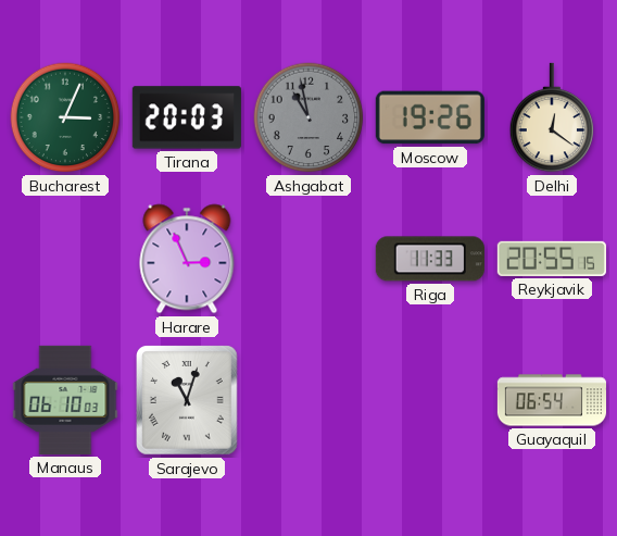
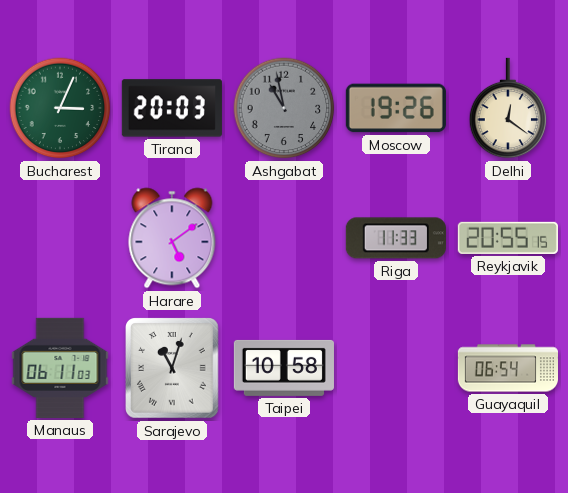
Harare: 2:56 -> 5:09 (172, 238)
Manaus: 06:10 -> 06:11 (60, 368)
Taipei: none -> 10:58 (284, 368)
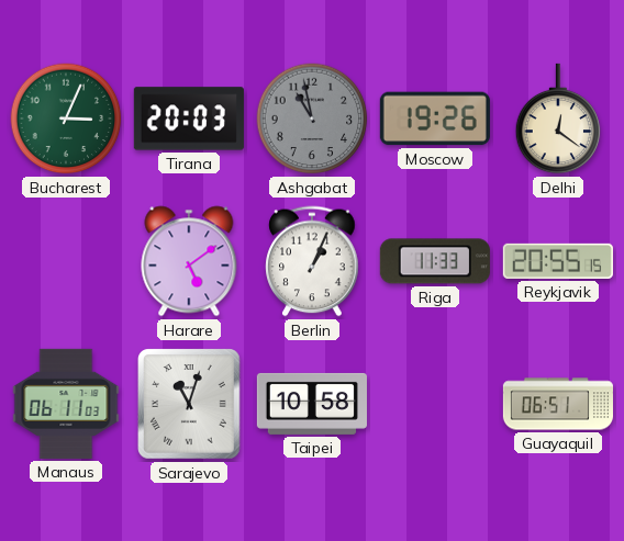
Berlin: none -> 1:04 (312, 261)
Guayaquil: 06:54 -> 06:51 (557, 404)
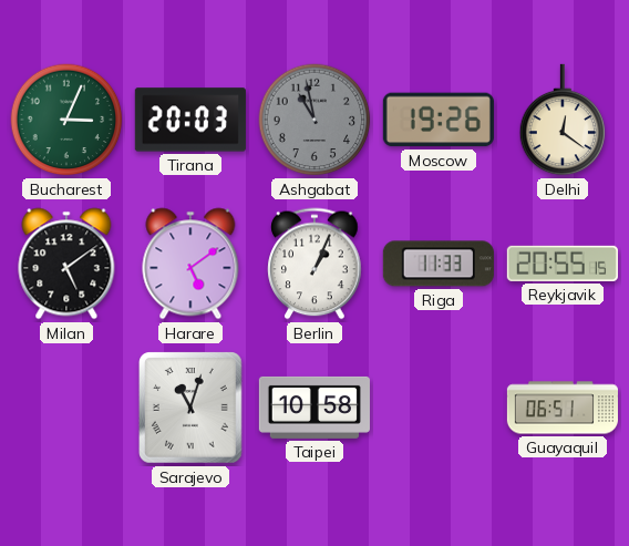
Milan: none -> 5:09 (66, 264)
Manaus: 06:11 -> none (66, 404)
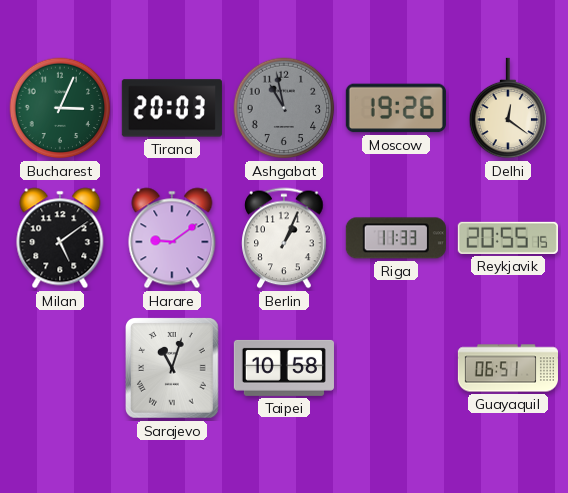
Harare: 5:09 -> 9:09 (172, 238)
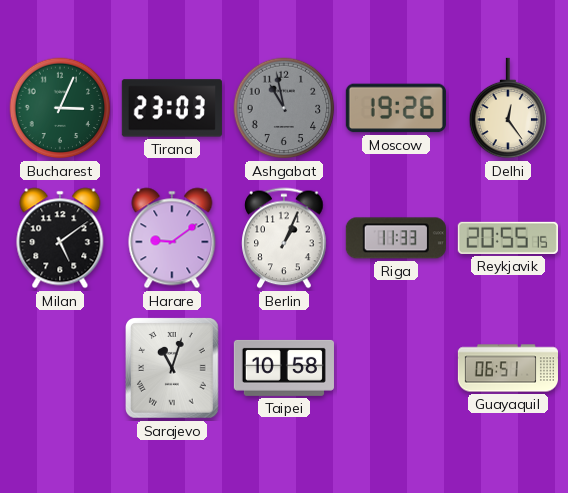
Tirana: 20:03 -> 23:03 (172, 108)
Delhi: 12:21 -> 12:24 (508, 108)
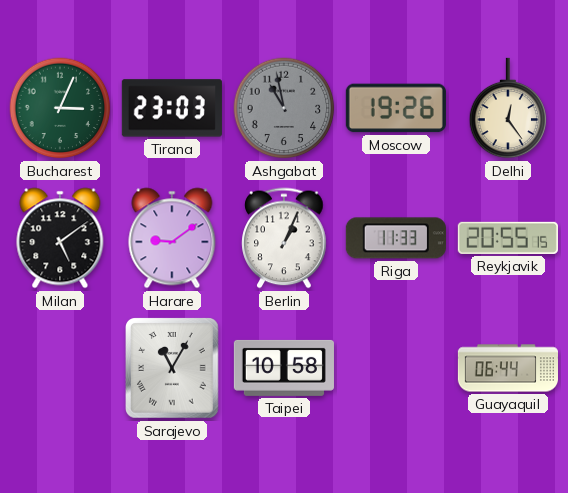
Sarajevo: 11:03 -> 11:05 (173, 368)
Guayaquil: 06:51 -> 06:44 (507, 368)
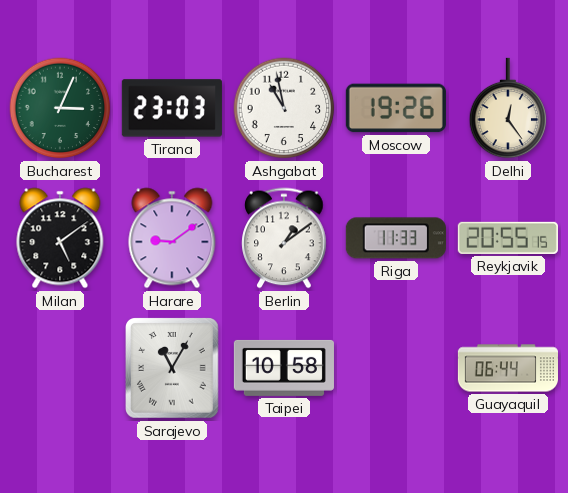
Ashgabat dial: grey -> white (284, 108)
Berlin: 1:04 -> 1:09 (284, 238)
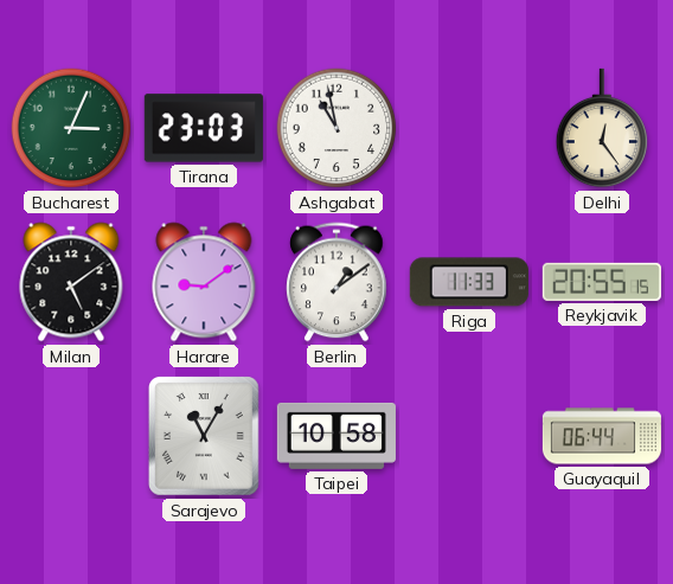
Moscow: 19:26 -> none (396, 108)
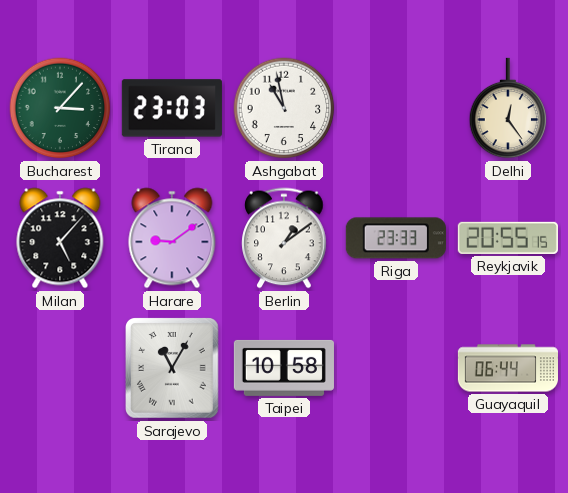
Bucharest: 3:04 -> 3:07 (60, 108)
Milan: 5:09 -> 5:07 (60, 238)
Riga: 11:33 -> 23:33 (396, 238)
